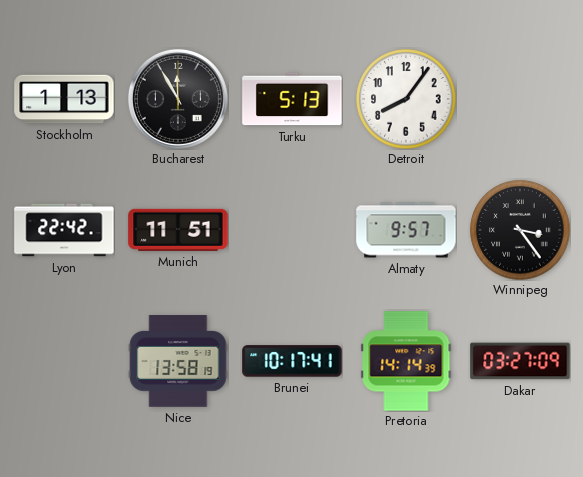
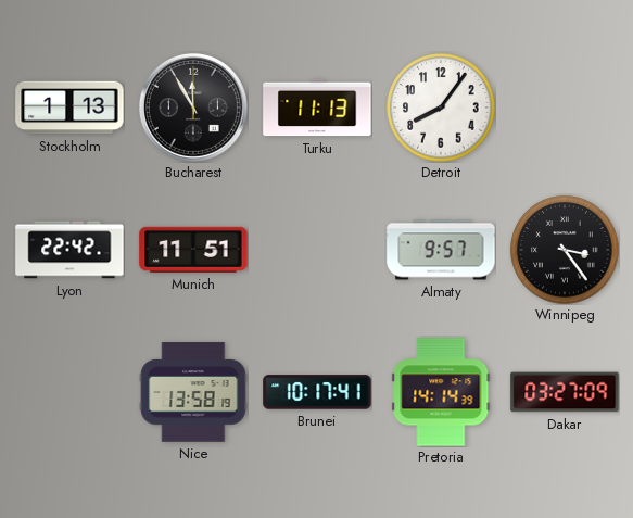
Turku: 5:13 -> 11:13 (317, 108)
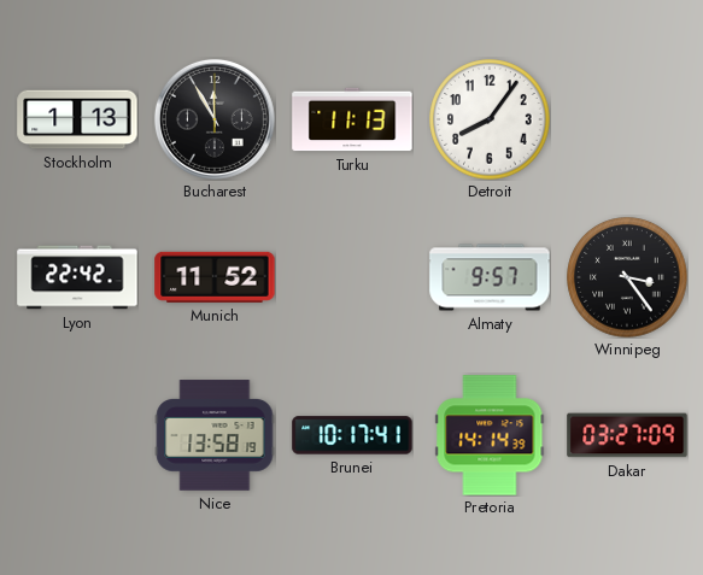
Munich: 11:51 -> 11:52 (215, 277)
